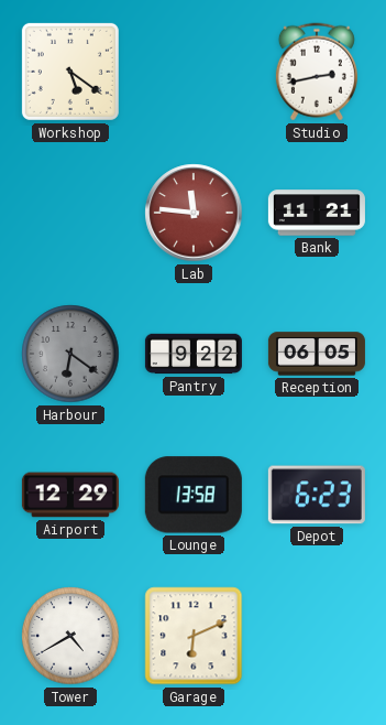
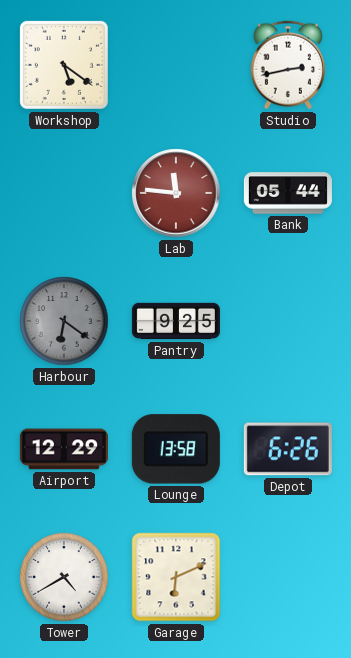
Bank: 11:21 -> 05:44 (288, 193)
Pantry: 9:22 -> 9:25 (176, 321)
Reception: 06:05 -> none (317, 354)
Depot: 6:23 -> 6:26 (288, 449)
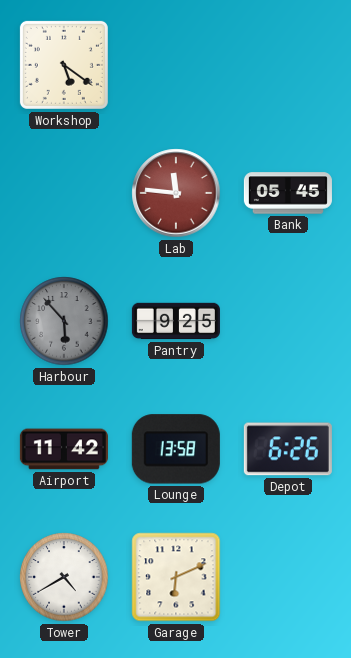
Studio: 2:43 -> none (288, 65)
Bank: 05:44 -> 05:45 (288, 193)
Harbour: 6:21 -> 5:53 (64, 321)
Airport: 12:29 -> 11:42 (64, 449)
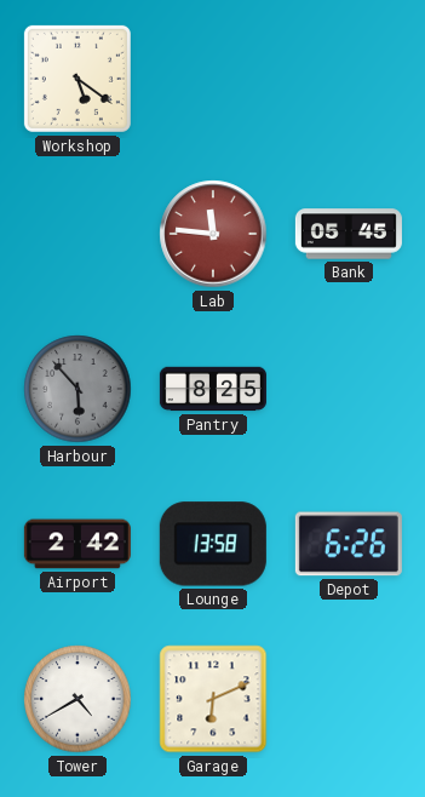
Pantry: 9:25 -> 8:25 (213, 389)
Airport: 11:42 -> 2:42 (77, 544)
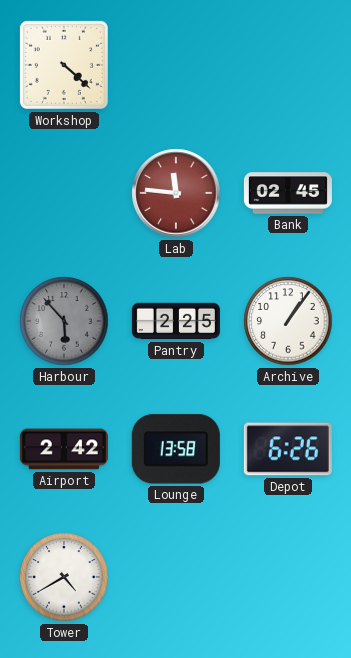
Workshop: 5:21 -> 4:22 (64, 65)
Bank: 05:45 -> 02:45 (288, 193)
Pantry: 8:25 -> 2:25 (176, 321)
Archive: none -> 1:06 (288, 321)
Garage: 6:11 -> none (213, 699)
